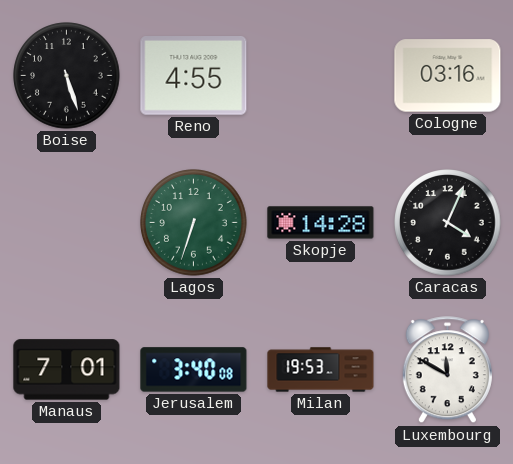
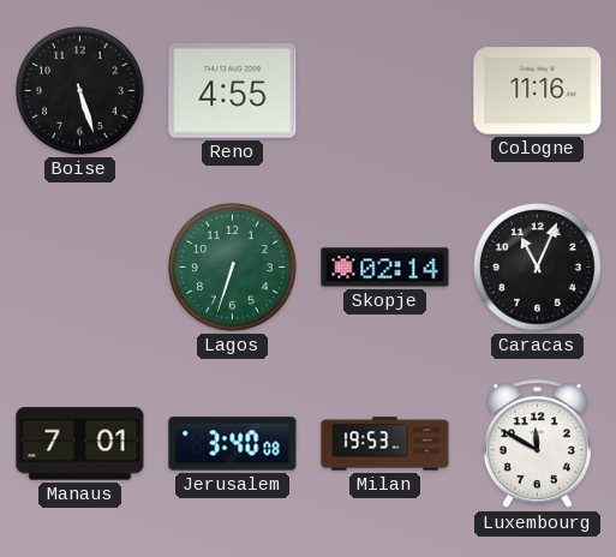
Cologne: 03:16 -> 11:16 (538, 91)
Skopje: 14:28 -> 02:14 (385, 268)
Caracas: 4:04 -> 11:04 (538, 268)
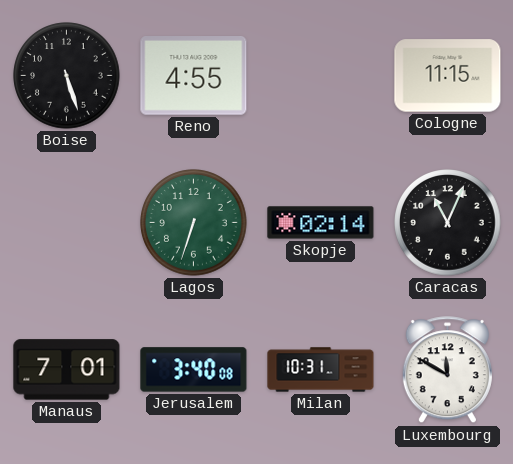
Cologne: 11:16 -> 11:15 (448, 76)
Milan: 19:53 -> 10:31 (321, 370)
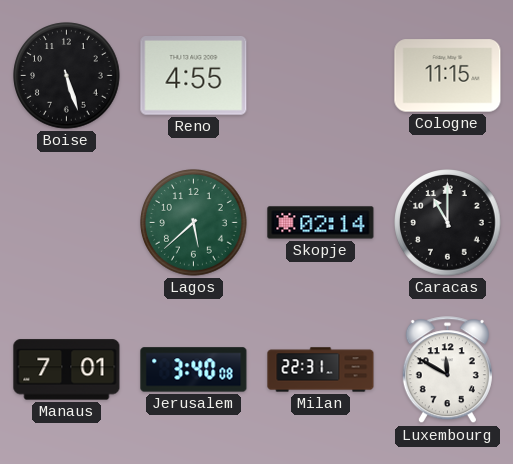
Lagos: 6:33 -> 5:38 (194, 223)
Caracas: 11:04 -> 11:00 (448, 223)
Milan: 10:31 -> 22:31 (321, 370)
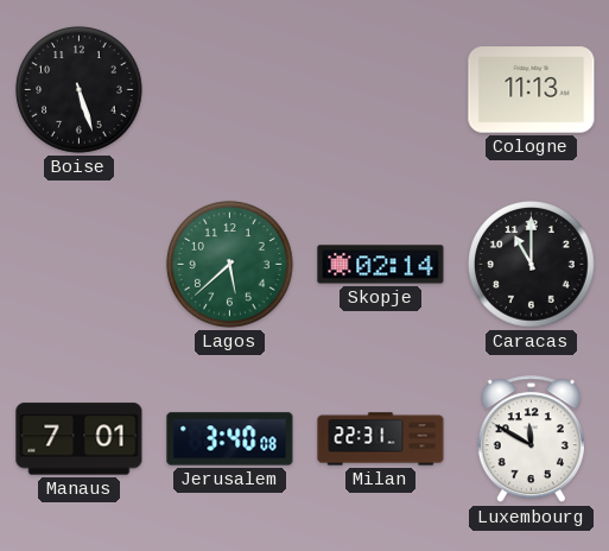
Reno: 4:55 -> none (194, 76)
Cologne: 11:15 -> 11:13 (532, 90)
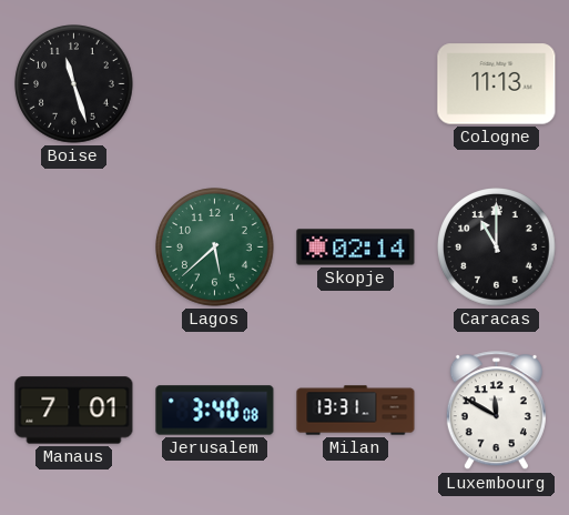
Boise: 5:27 -> 11:27 (74, 84)
Milan: 22:31 -> 13:31 (356, 411)
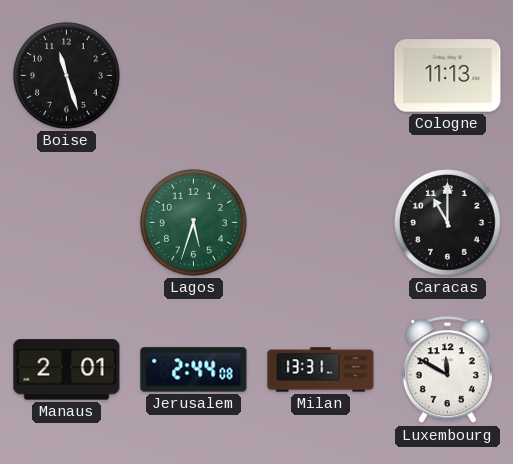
Lagos: 5:38 -> 5:33 (194, 223)
Skopje: 02:14 -> none (356, 248)
Manaus: 7:01 -> 2:01 (67, 370)
Jerusalem: 3:40 -> 2:44 (194, 370)
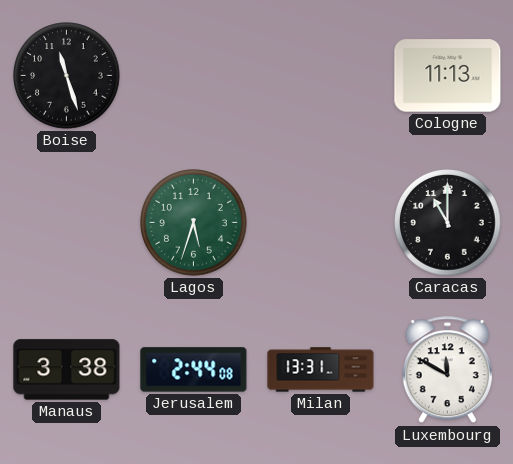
Manaus: 2:01 -> 3:38 (67, 370)
